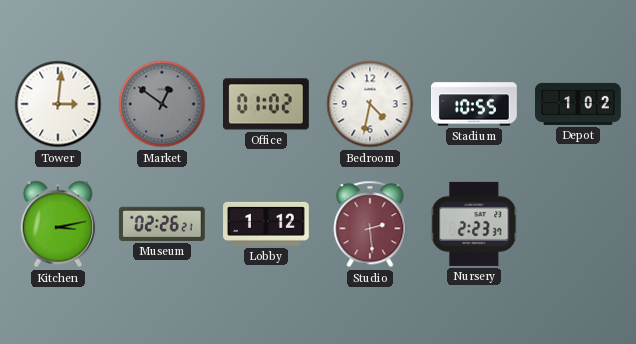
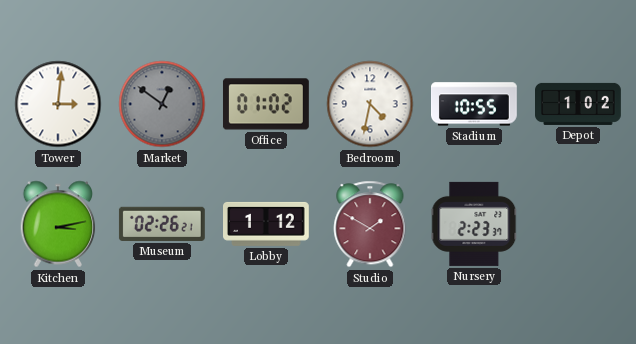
Studio: 2:29 -> 1:50 (370, 224)
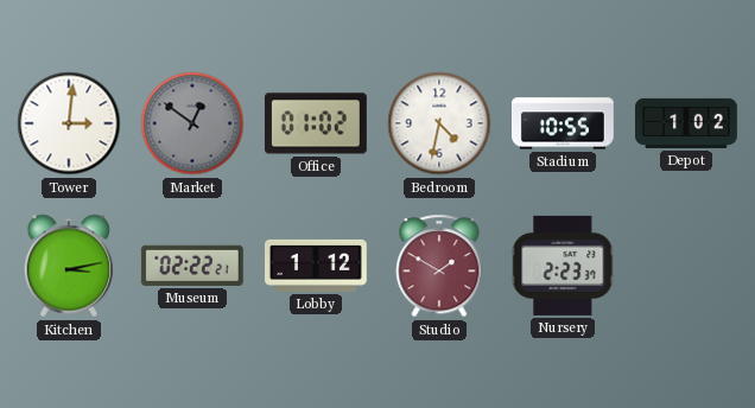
Museum: 02:26 -> 02:22 (192, 266)
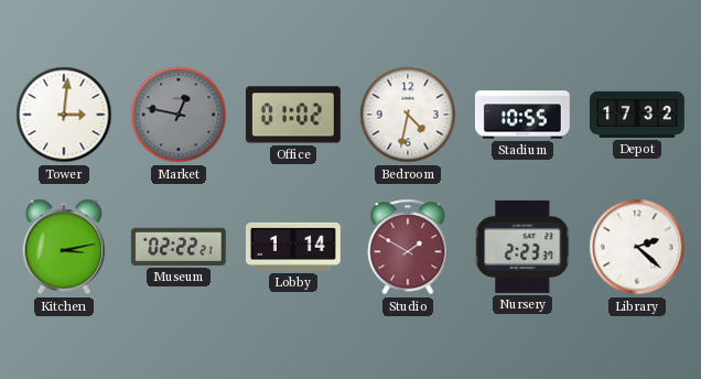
Market: 12:51 -> 12:47 (179, 115)
Depot: 1:02 -> 17:32 (638, 115)
Lobby: 1:12 -> 1:14 (294, 247)
Library: none -> 2:22 (637, 247)
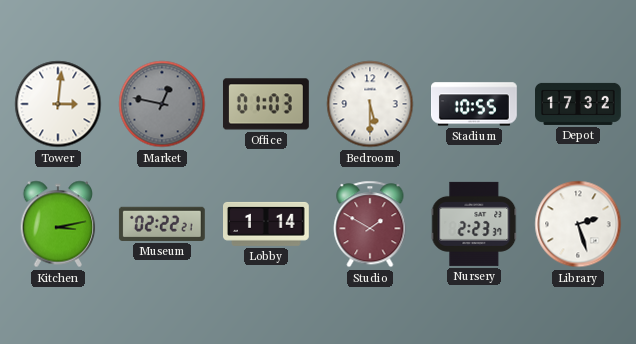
Office: 01:02 -> 01:03 (266, 104)
Bedroom: 4:32 -> 5:30 (370, 104)
Library: 2:22 -> 2:27 (578, 224)
